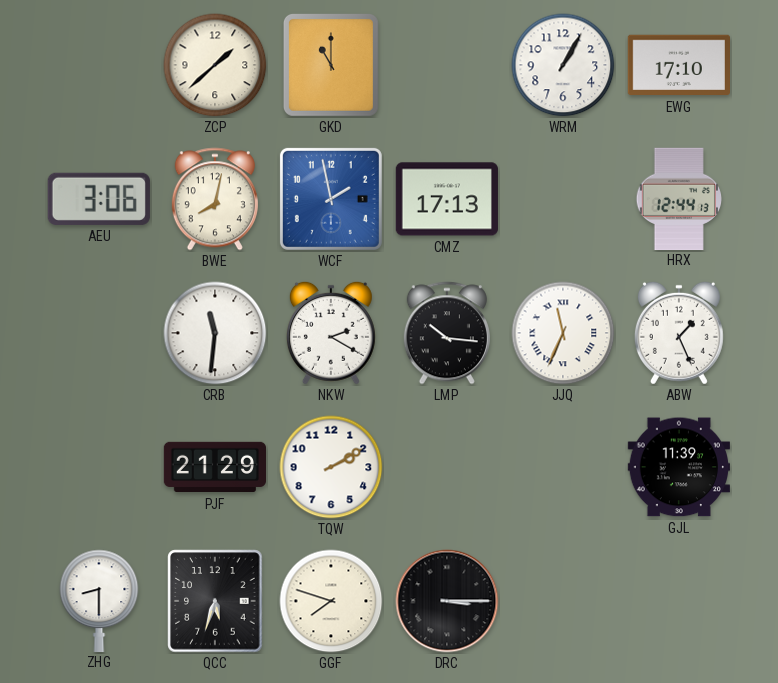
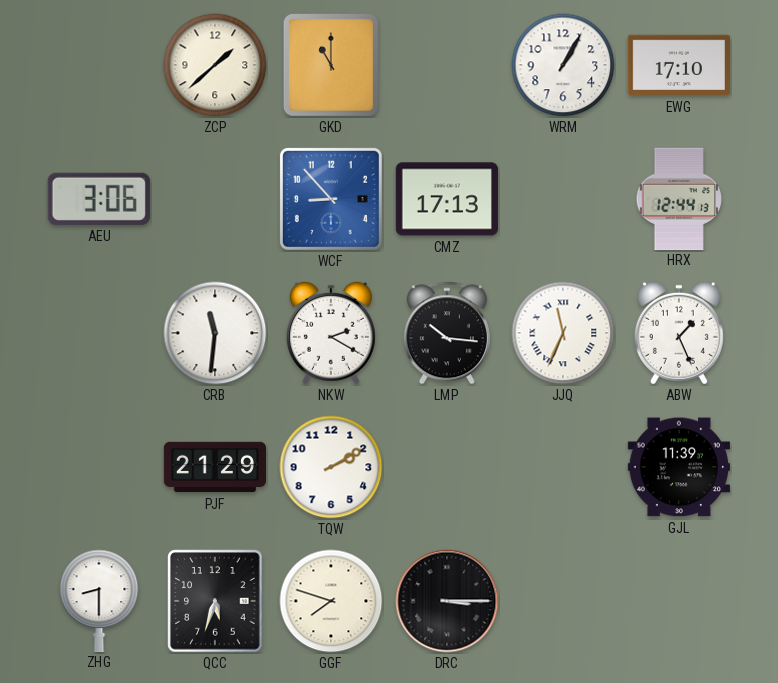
BWE: 8:02 -> none (215, 199)
WCF: 1:58 -> 8:53 (331, 199)
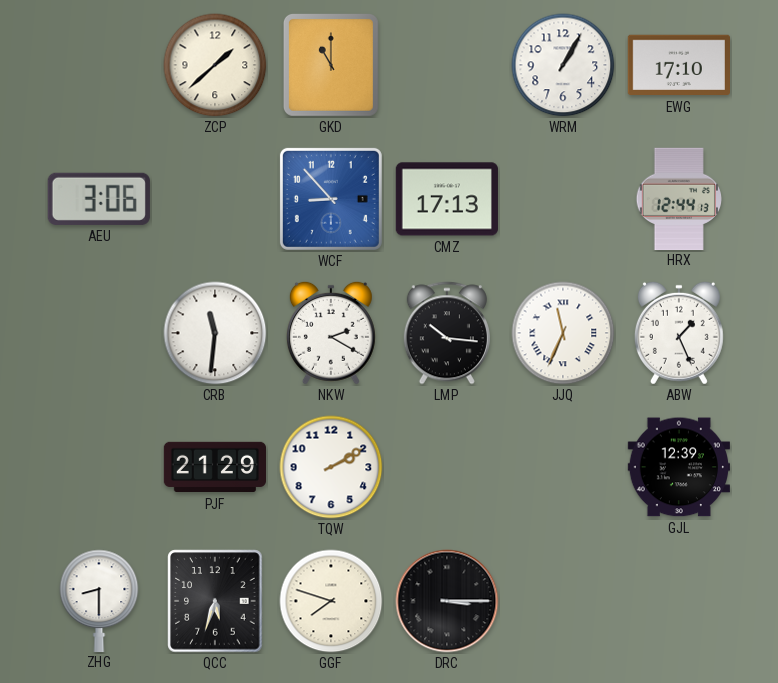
GJL: 11:39 -> 12:39 (678, 467)
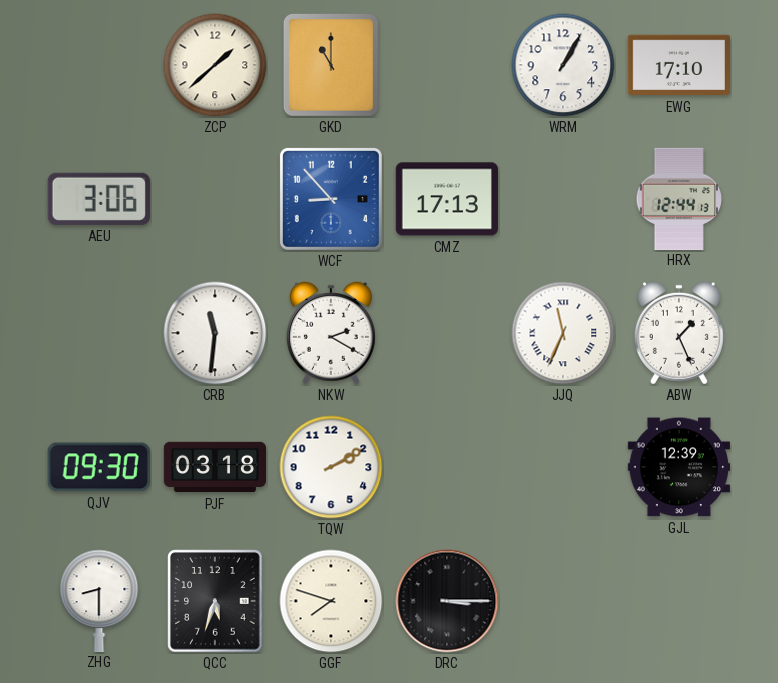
LMP: 10:16 -> none (447, 333)
QJV: none -> 09:30 (99, 467)
PJF: 21:29 -> 03:18 (215, 467)
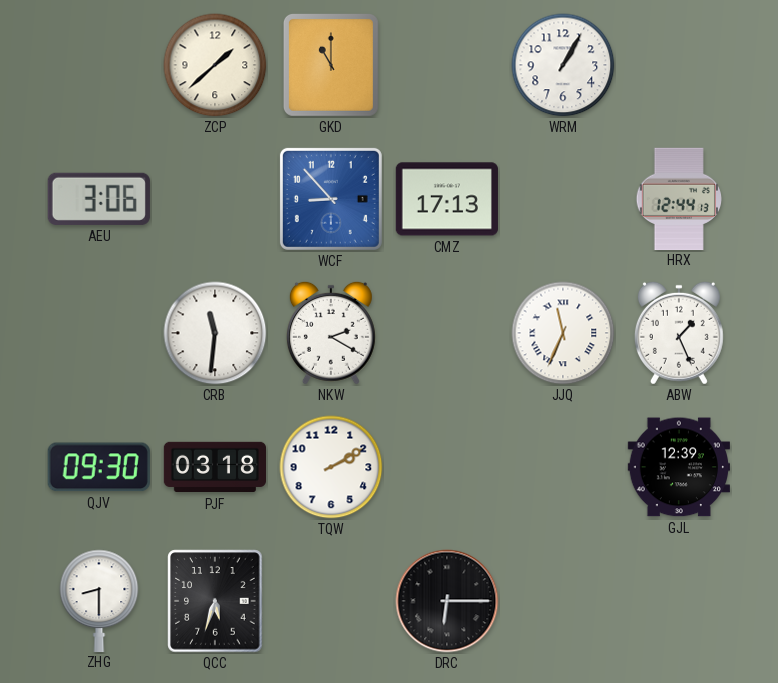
EWG: 17:10 -> none (678, 65)
GGF: 7:48 -> none (331, 601)
DRC: 3:15 -> 6:15 (447, 601)
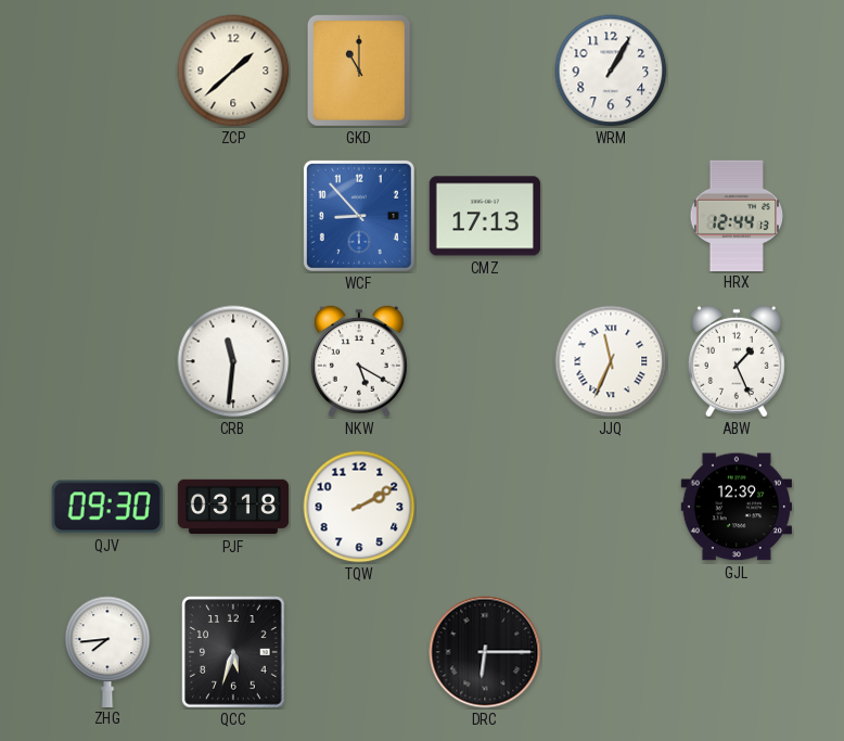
AEU: 3:06 -> none (99, 199)
NKW: 2:20 -> 5:20 (359, 361)
ZHG: 8:30 -> 7:44 (107, 651)
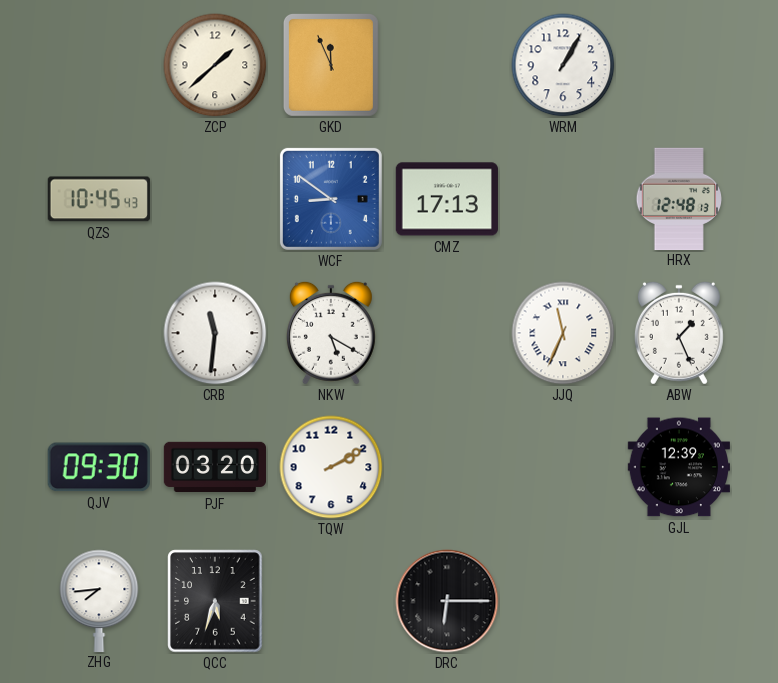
GKD: 11:00 -> 11:56 (331, 65)
QZS: none -> 10:45 (99, 199)
WCF: 8:53 -> 8:51 (331, 199)
HRX: 12:44 -> 12:48 (678, 198)
PJF: 03:18 -> 03:20 (215, 467)
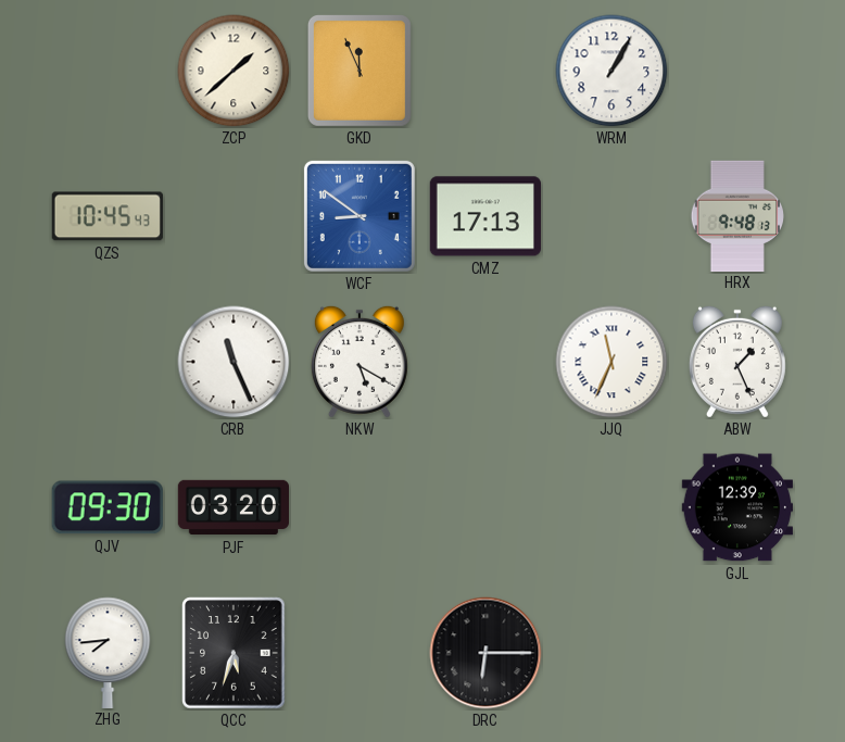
HRX: 12:48 -> 9:48 (736, 215)
CRB: 11:31 -> 11:26 (234, 362)
TQW: 2:10 -> none (331, 467)
